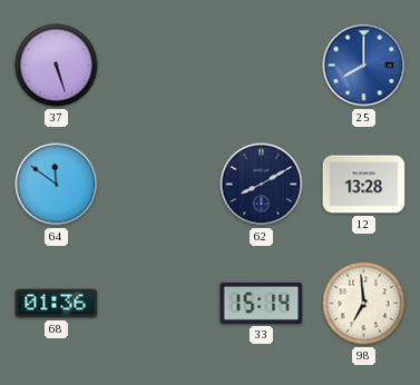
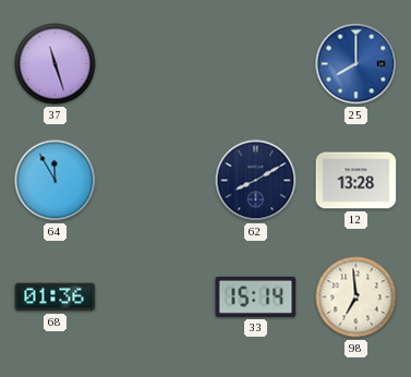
37: 5:27 -> 11:27 (56, 64)
64: 11:51 -> 11:55 (56, 181)
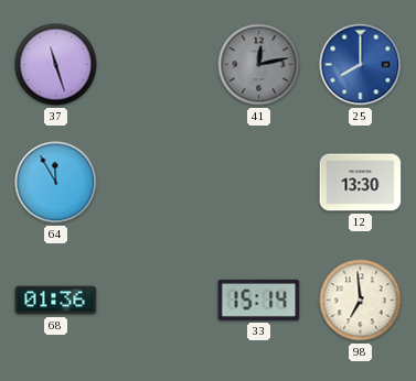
41: none -> 12:13 (259, 65)
62: 8:10 -> none (256, 181)
12: 13:28 -> 13:30 (361, 183)
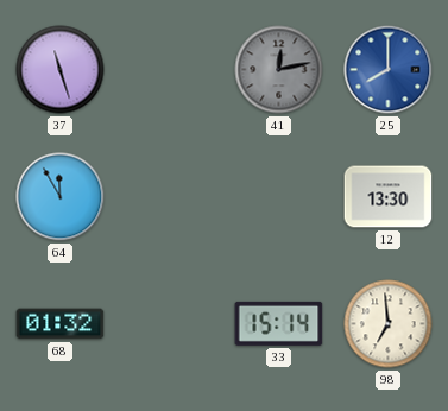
68: 01:36 -> 01:32 (61, 324)
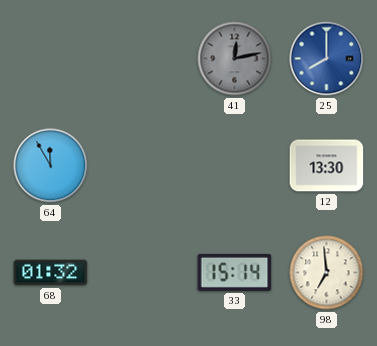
37: 11:27 -> none (61, 70)
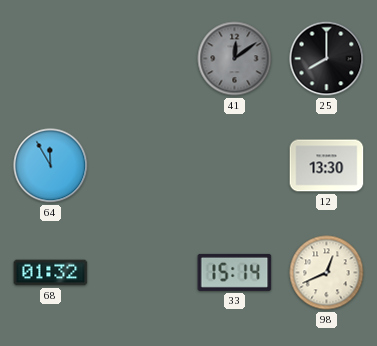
41: 12:13 -> 12:09 (235, 59)
25 dial: blue -> black (327, 59)
98: 6:59 -> 12:41 (327, 273)
